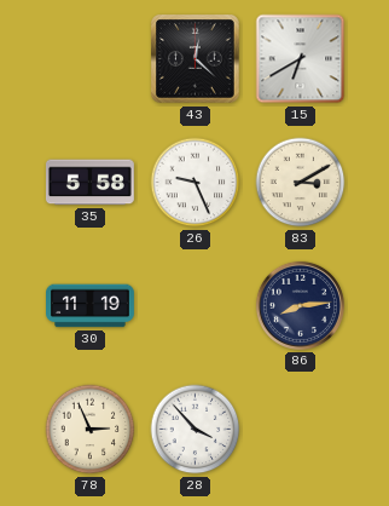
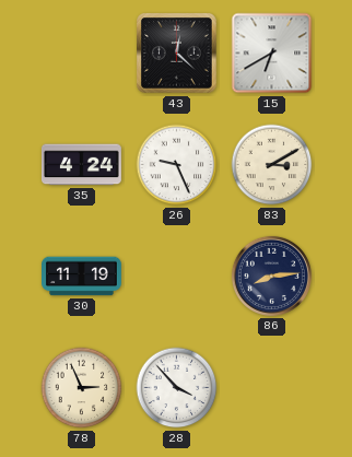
35: 5:58 -> 4:24 (82, 165)
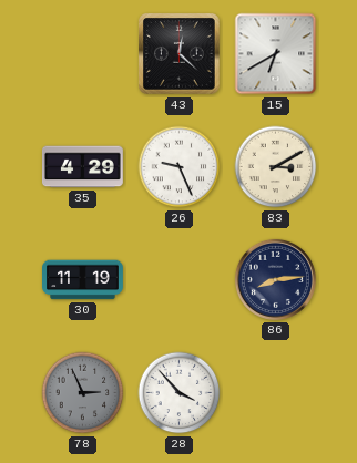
35: 4:24 -> 4:29 (83, 167)
78 dial: cream -> grey (83, 393)
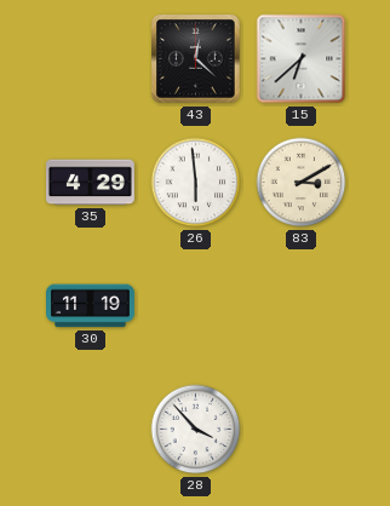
15: 6:40 -> 6:38 (302, 59)
26: 9:26 -> 5:59 (196, 183)
86: 8:14 -> none (275, 279)
78: 2:56 -> none (83, 393)
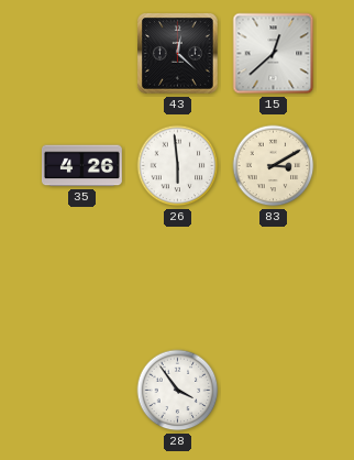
15: 6:38 -> 12:38 (274, 54)
35: 4:29 -> 4:26 (82, 166)
30: 11:19 -> none (91, 306)
28: 3:53 -> 3:54 (178, 391)
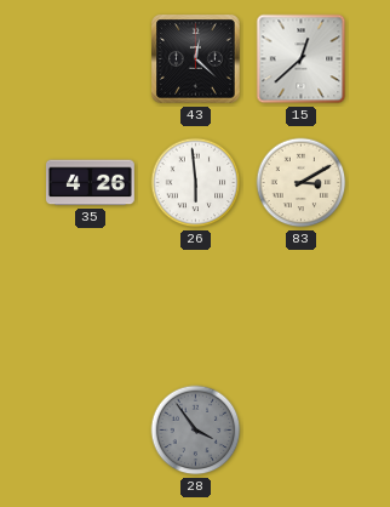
28 dial: white -> grey (196, 431)
